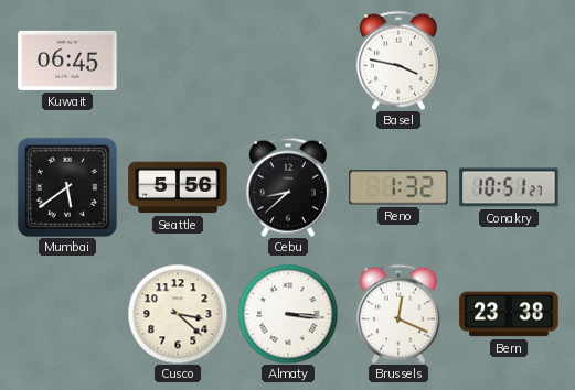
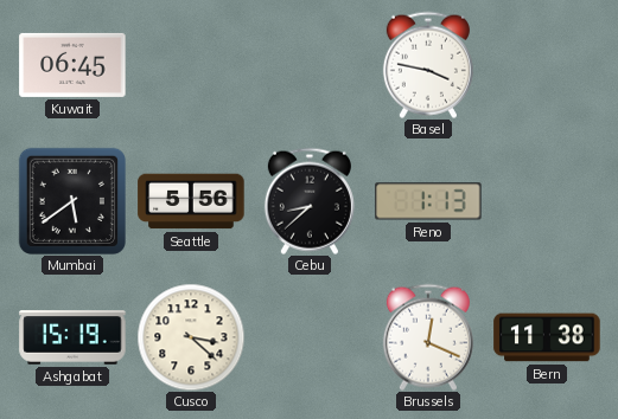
Reno: 1:32 -> 1:13 (428, 201)
Conakry: 10:51 -> none (509, 187)
Ashgabat: none -> 15:19 (72, 337)
Almaty: 3:16 -> none (288, 314)
Bern: 23:38 -> 11:38 (547, 337)
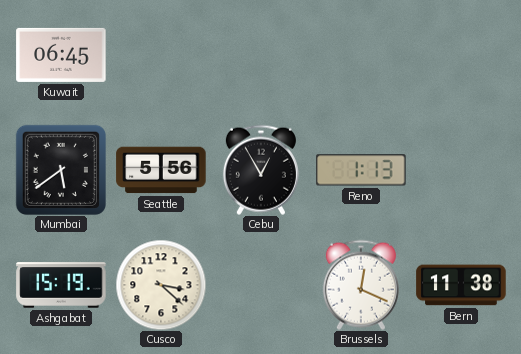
Basel: 3:47 -> none (428, 65)
Cebu: 8:38 -> 12:55 (261, 170)
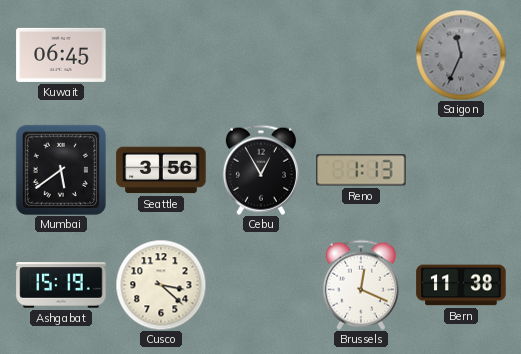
Saigon: none -> 11:34 (461, 55)
Seattle: 5:56 -> 3:56 (161, 170)
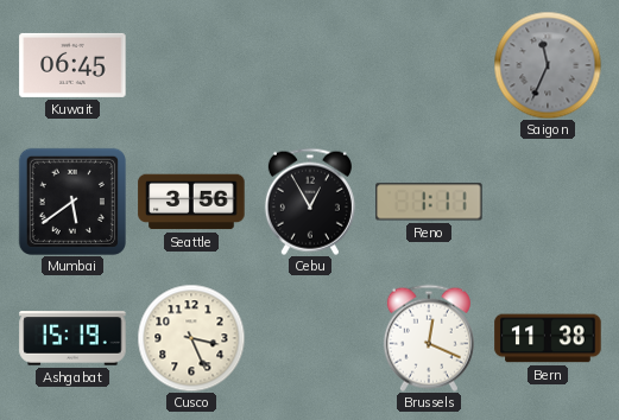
Reno: 1:13 -> 1:11 (429, 202)
Cusco: 3:22 -> 3:26 (191, 338)
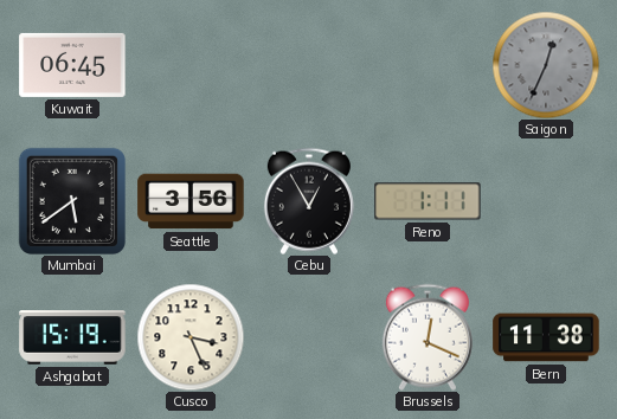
Saigon: 11:34 -> 12:34 (546, 65)
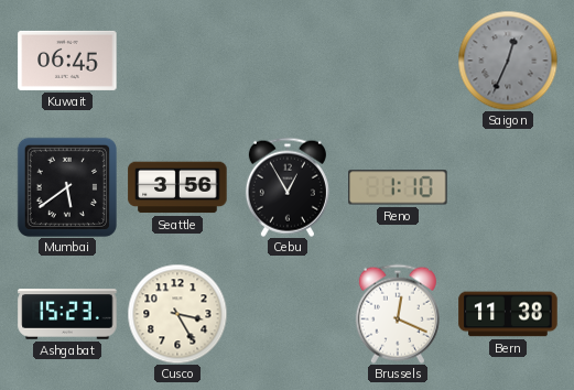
Reno: 1:11 -> 1:10 (398, 187)
Ashgabat: 15:19 -> 15:23 (67, 314)
Cusco: 3:26 -> 3:25 (177, 314)
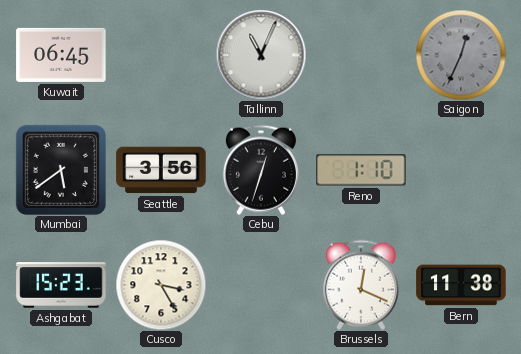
Tallinn: none -> 11:04 (261, 55)
Cebu: 12:55 -> 12:33 (261, 170)
